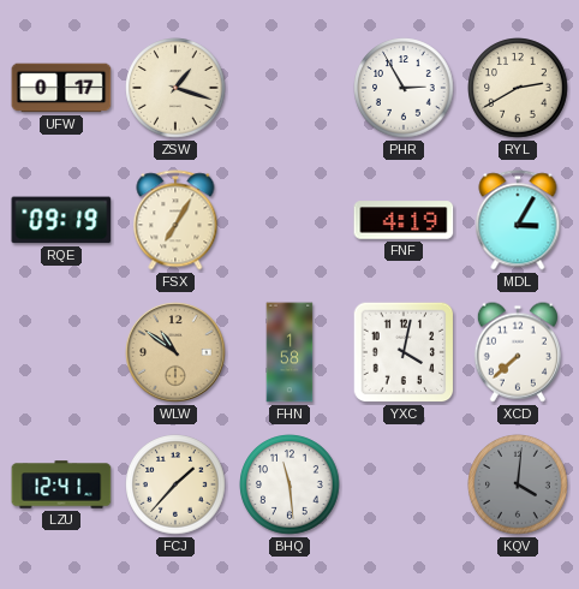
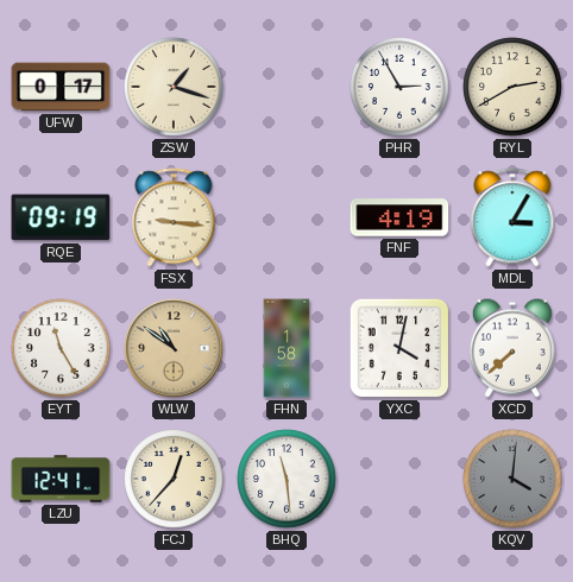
FSX: 7:05 -> 9:16 (174, 217)
EYT: none -> 11:25 (61, 348)
FCJ: 1:37 -> 12:37 (174, 479)
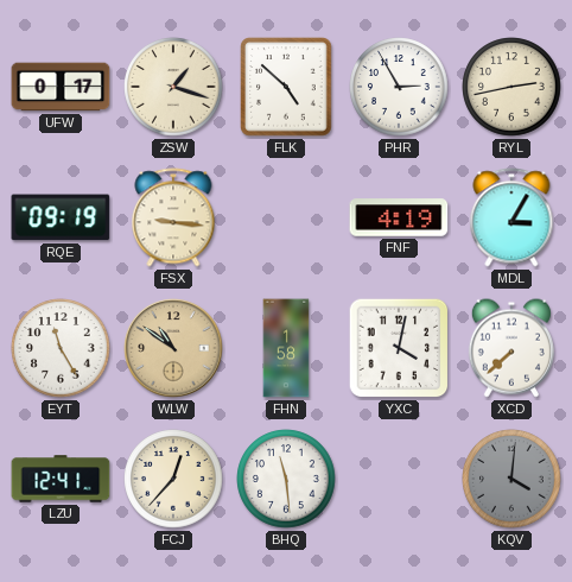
FLK: none -> 4:52 (286, 87)
RYL: 2:40 -> 2:43 (511, 87)
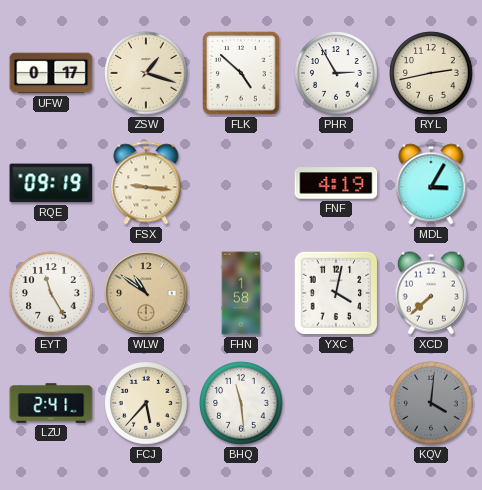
LZU: 12:41 -> 2:41 (51, 403)
FCJ: 12:37 -> 5:37 (146, 403)
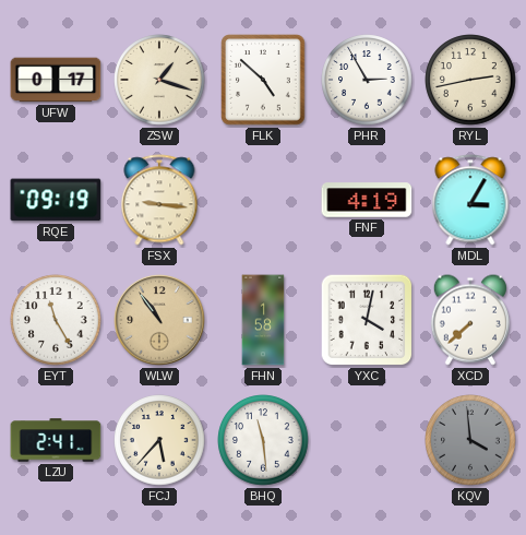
WLW: 10:51 -> 10:54 (159, 320)
KQV: 4:01 -> 3:59 (470, 440)
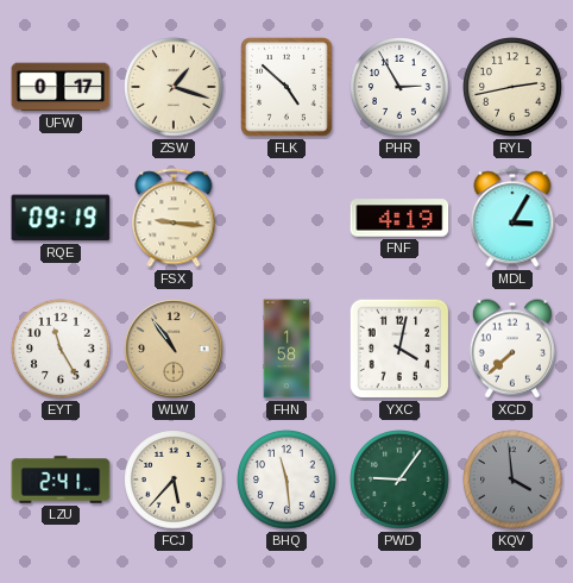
PWD: none -> 9:06 (399, 479)
